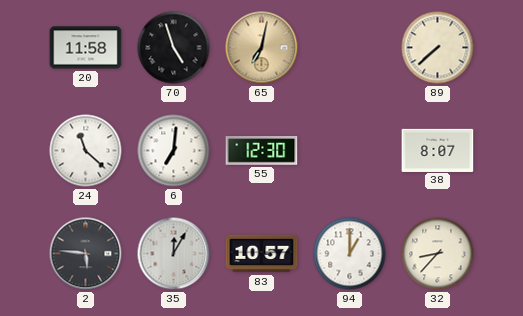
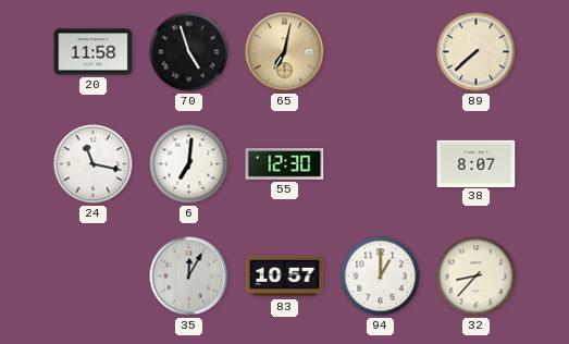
24: 11:22 -> 11:17 (94, 164)
2: 5:46 -> none (86, 254)
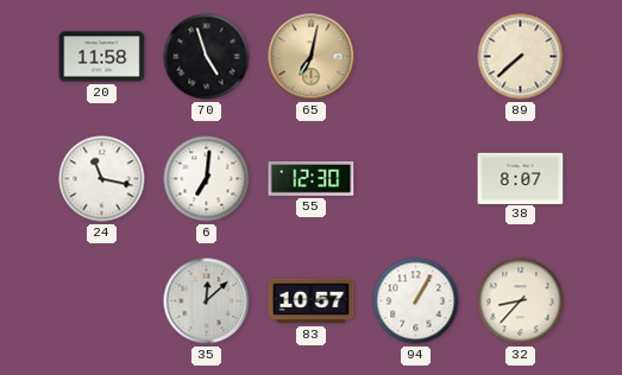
35: 12:05 -> 12:08 (207, 301)
94: 1:00 -> 1:05 (416, 301)
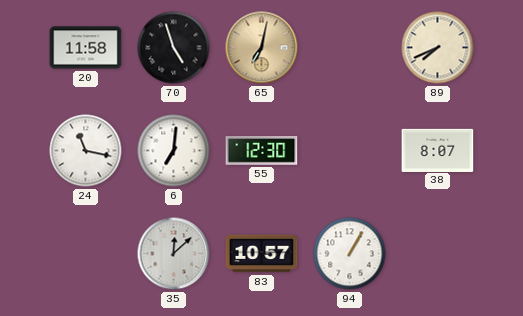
89: 7:38 -> 7:41 (438, 48)
32: 8:37 -> none (521, 301)
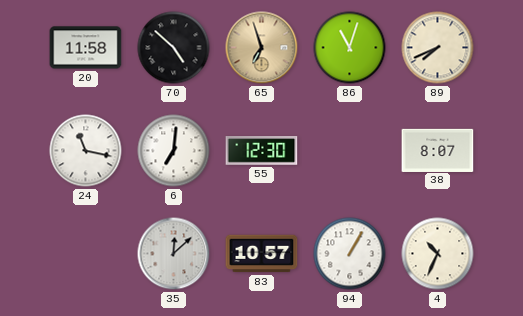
70: 4:57 -> 4:52 (174, 48)
65: 7:02 -> 6:57 (262, 48)
86: none -> 11:03 (350, 48)
4: none -> 10:34 (438, 254)
